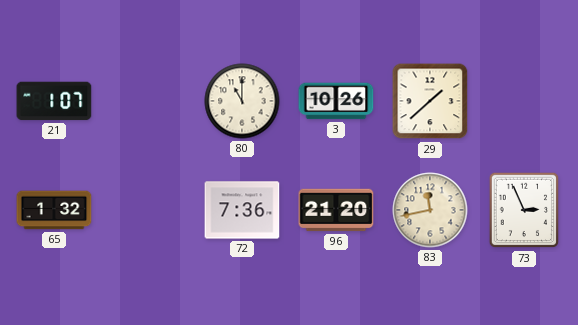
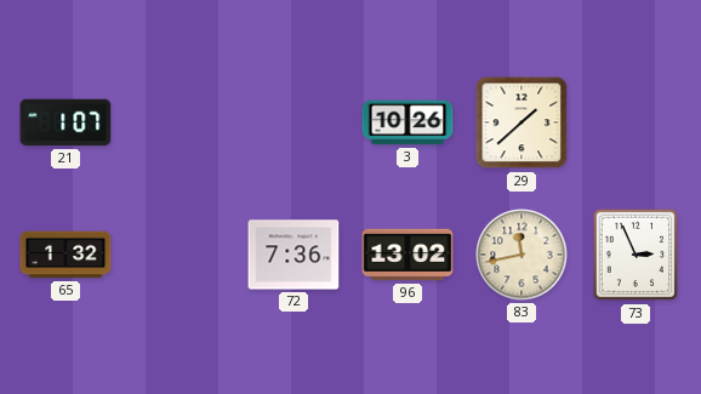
80: 11:00 -> none (242, 101)
96: 21:20 -> 13:02 (408, 255)
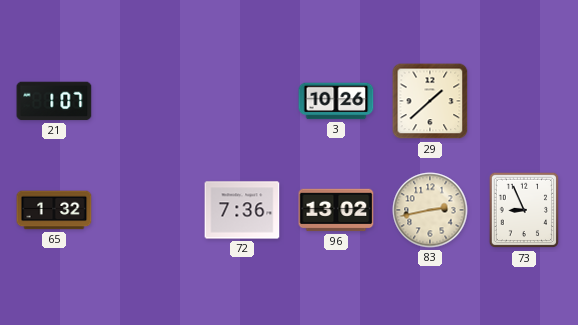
83: 11:43 -> 2:43 (430, 210)
73: 2:56 -> 8:56 (524, 210)
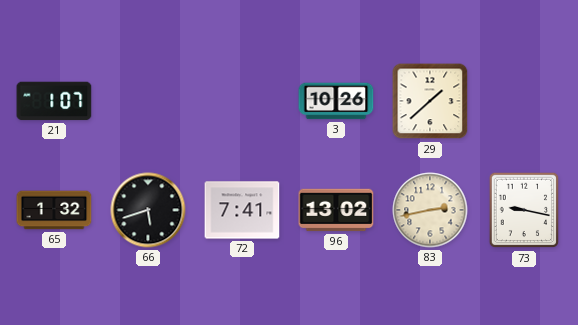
66: none -> 5:42 (148, 210)
72: 7:36 -> 7:41 (242, 210)
73: 8:56 -> 9:17 (524, 210)
